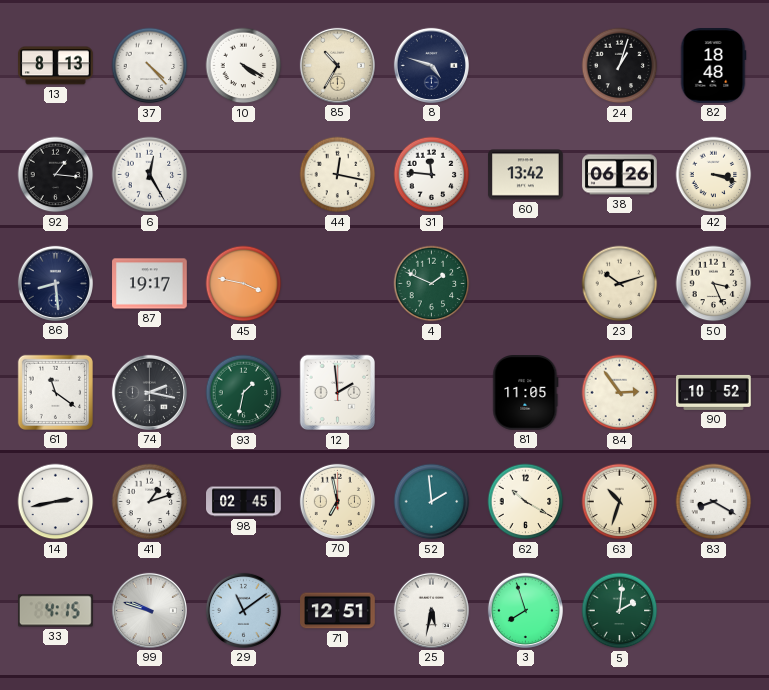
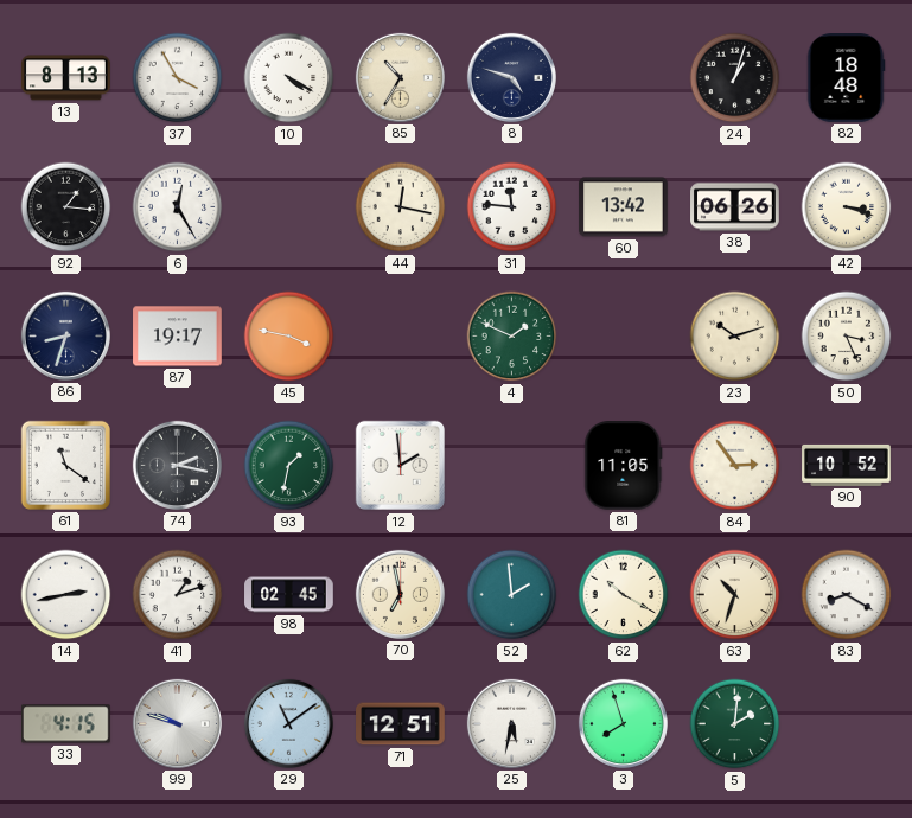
37: 4:23 -> 3:55 (178, 78)
86: 8:29 -> 8:33 (65, 335)
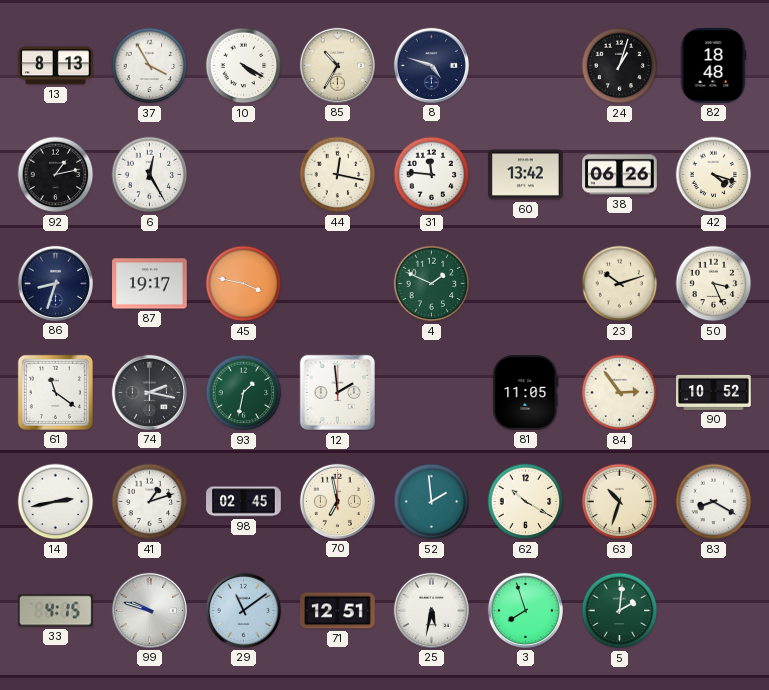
92: 1:16 -> 1:13 (56, 175)
42: 3:18 -> 4:18 (714, 175)
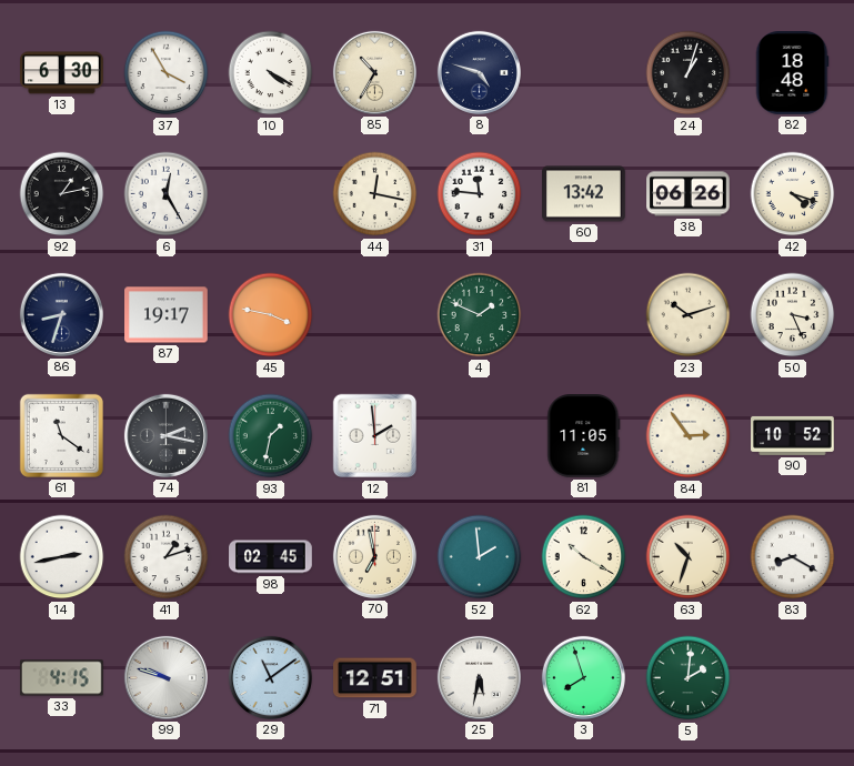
13: 8:13 -> 6:30 (62, 73)
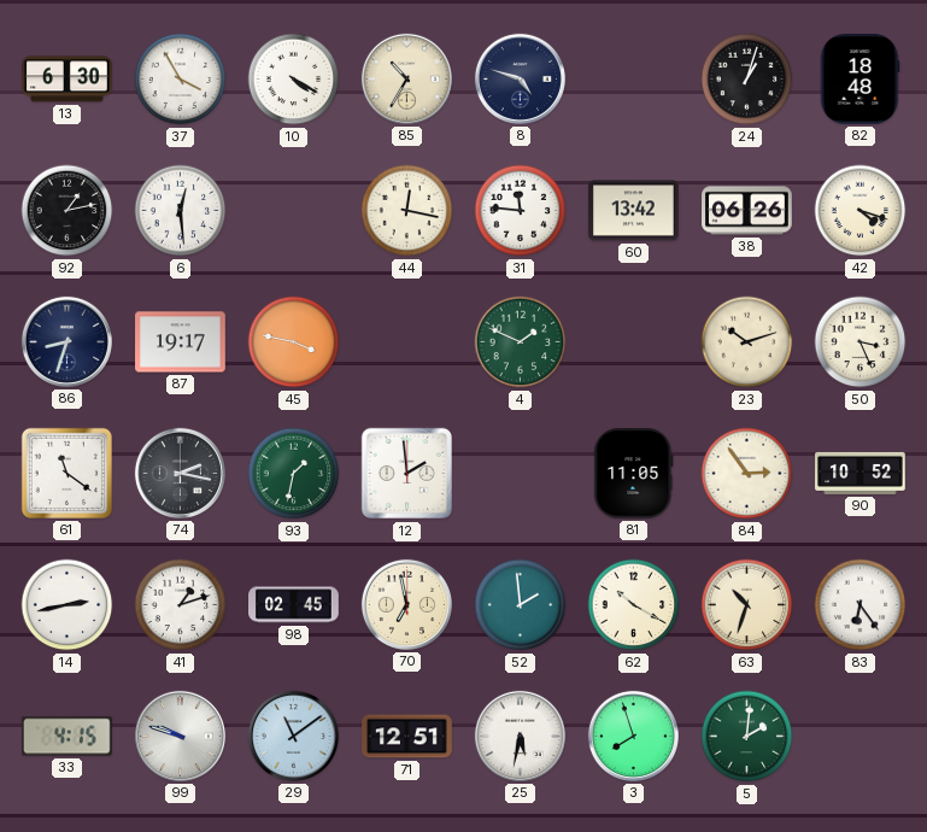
6: 12:25 -> 12:29 (181, 211)
83: 8:20 -> 6:24 (861, 605)
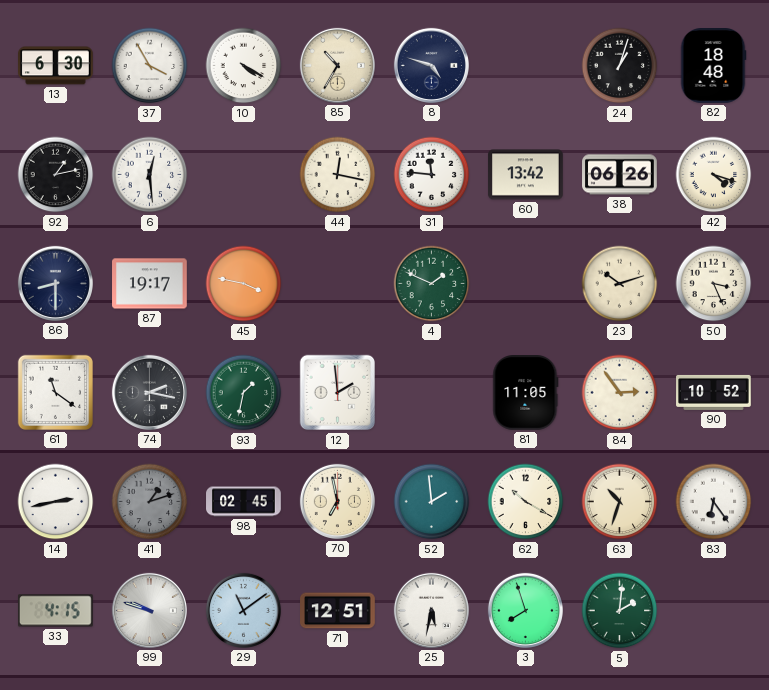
86: 8:33 -> 8:30 (55, 283)
41 dial: white -> grey (150, 502)
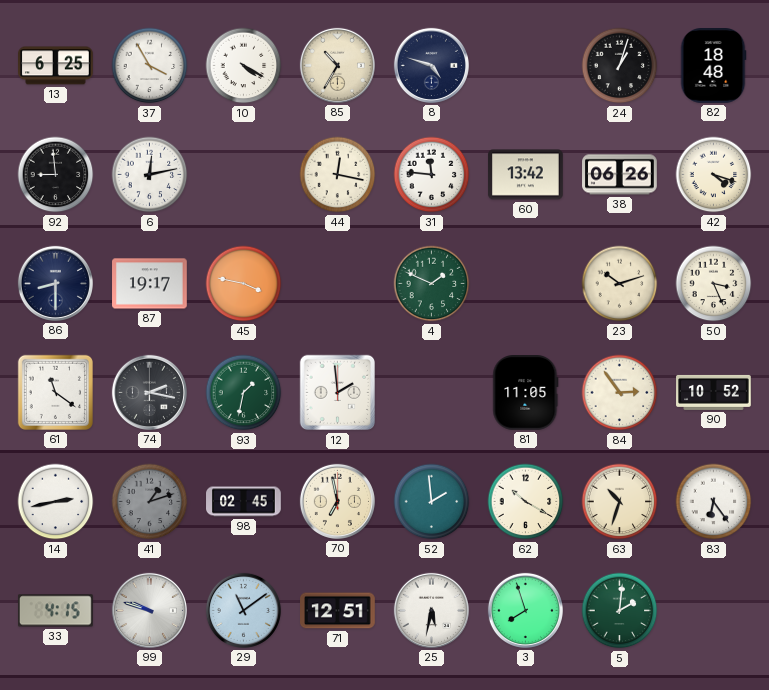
13: 6:30 -> 6:25 (56, 66)
92: 1:13 -> 8:59 (56, 175)
6: 12:29 -> 12:13 (150, 175)
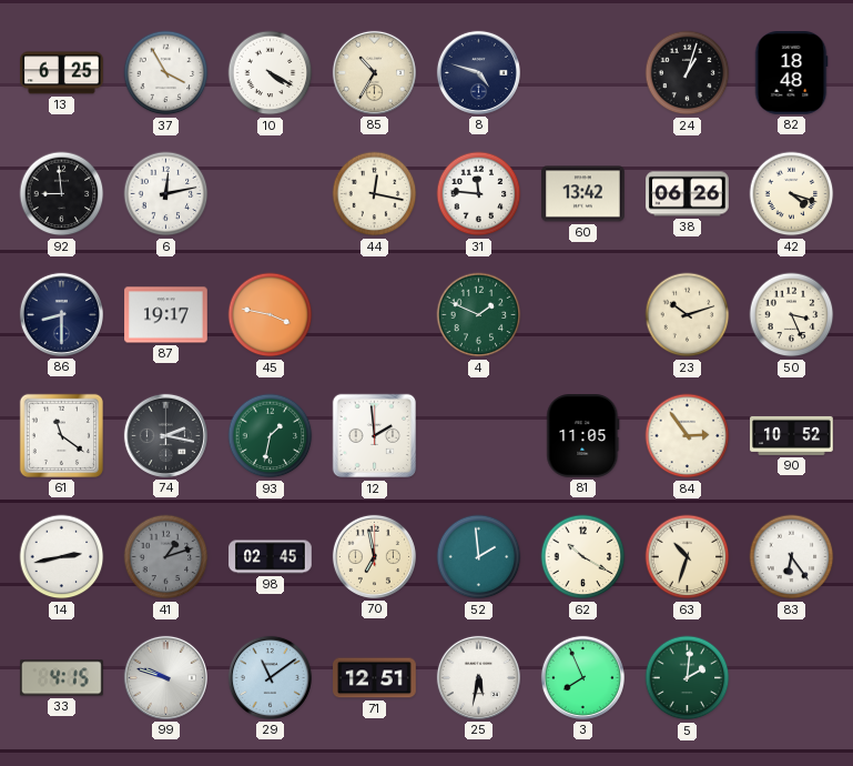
3: 7:57 -> 7:56 (582, 677)
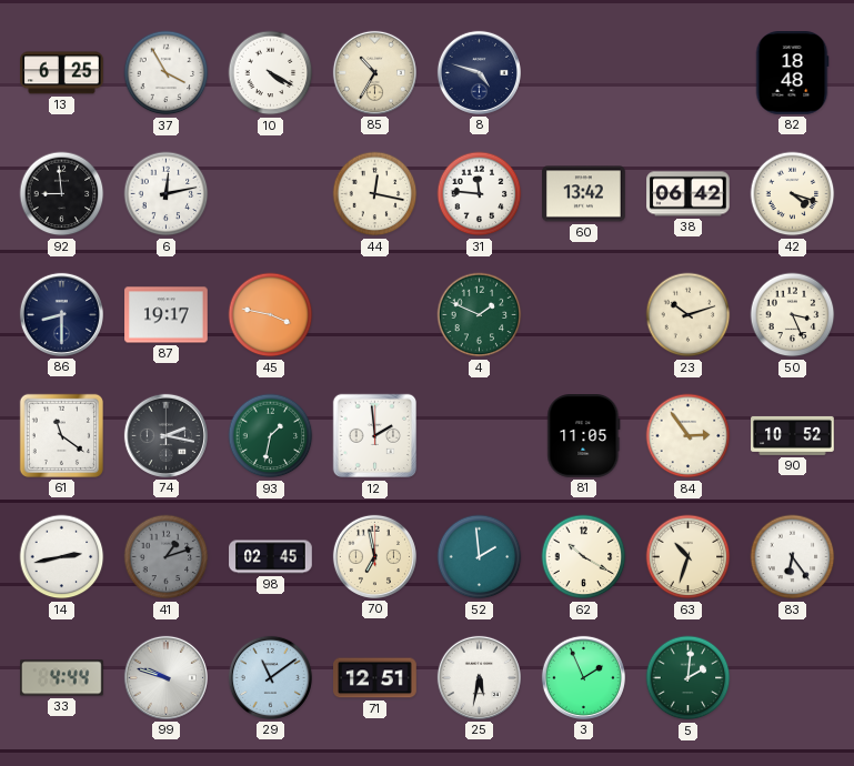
24: 1:03 -> none (688, 73)
38: 06:26 -> 06:42 (689, 194)
33: 4:15 -> 4:44 (62, 678)
3: 7:56 -> 1:56 (583, 677)
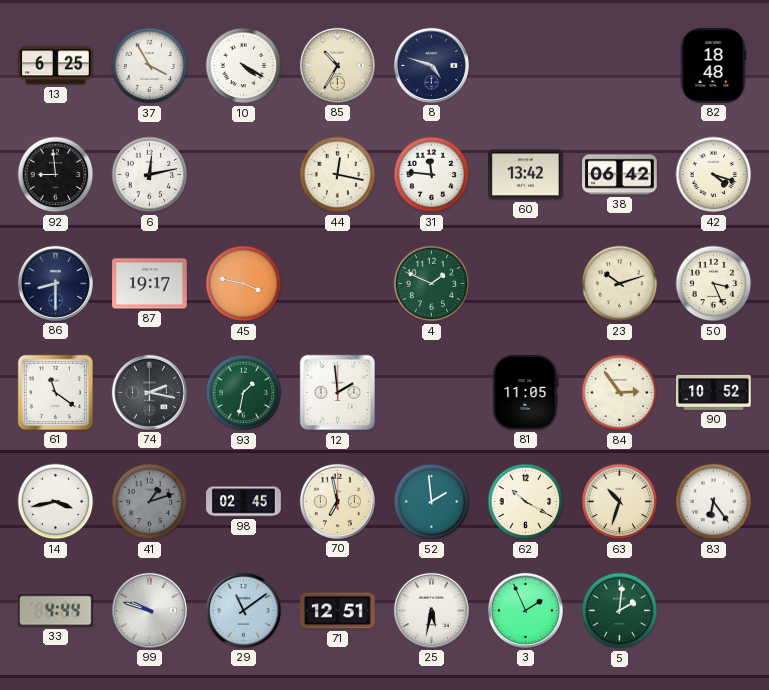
14: 2:43 -> 3:43 (56, 502)
